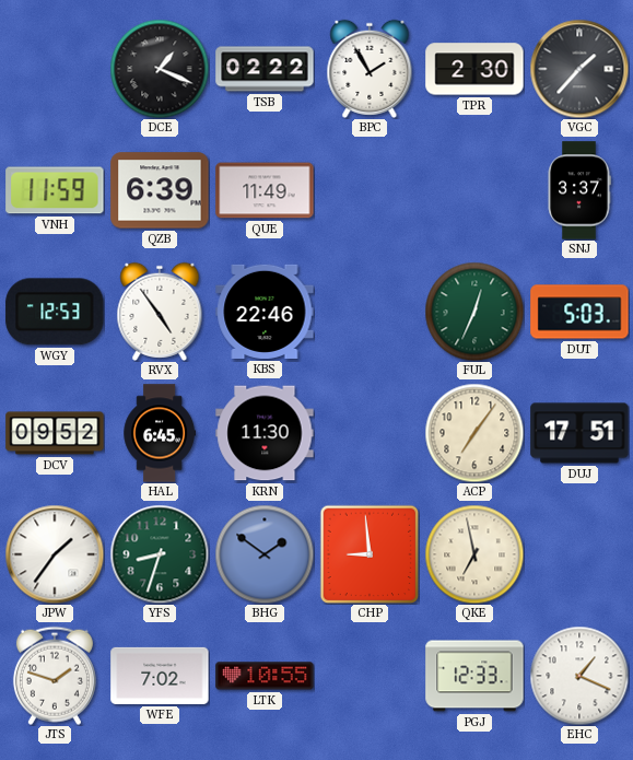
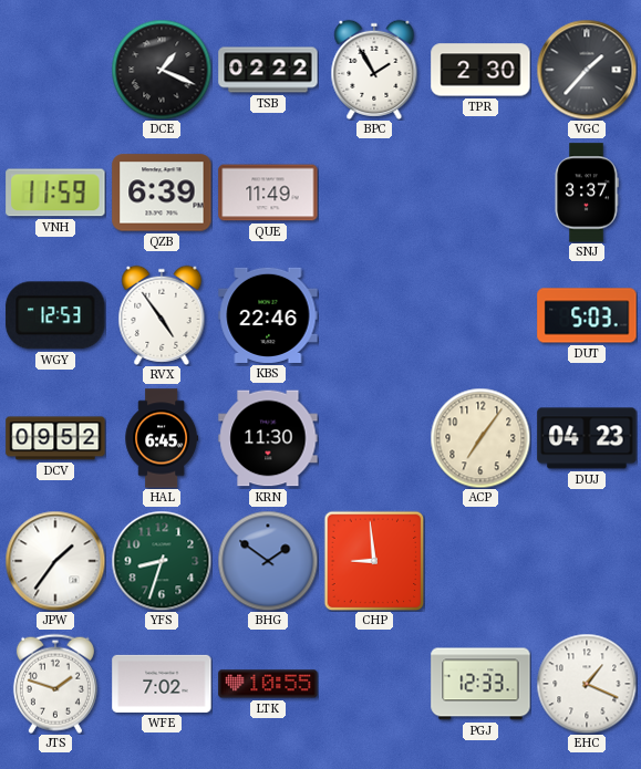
FUL: 12:34 -> none (474, 312)
DUJ: 17:51 -> 04:23 (587, 438)
QKE: 6:58 -> none (474, 554)
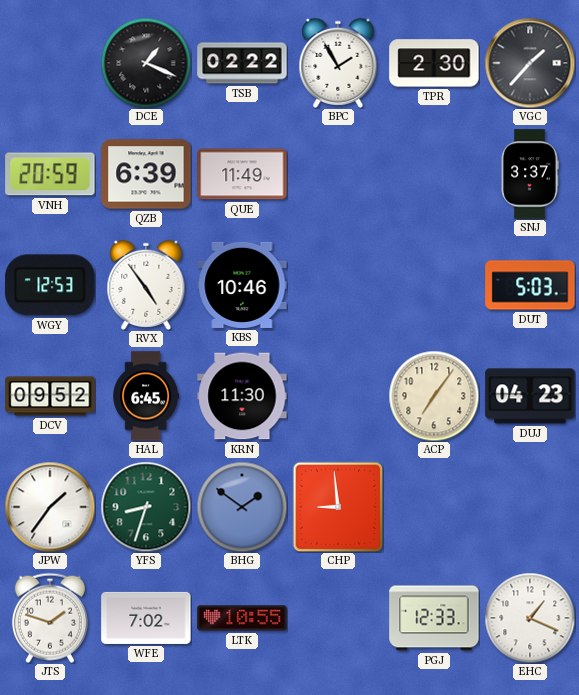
VNH: 11:59 -> 20:59 (50, 174)
KBS: 22:46 -> 10:46 (242, 285)
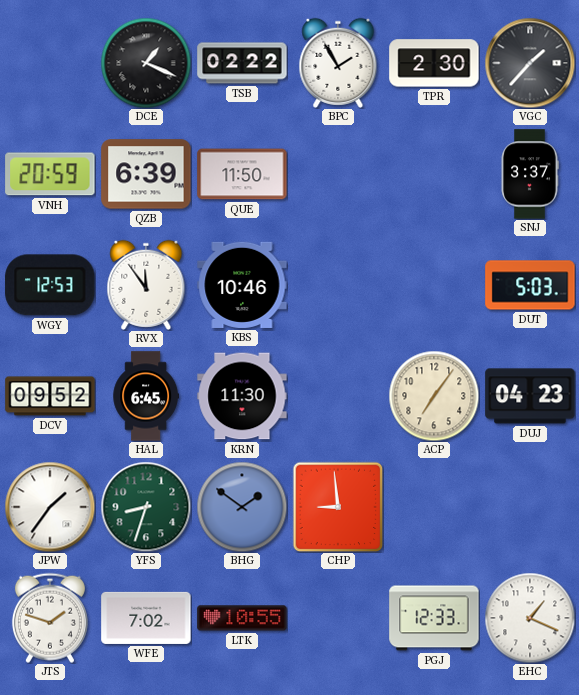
QUE: 11:49 -> 11:50 (242, 174)
RVX: 4:54 -> 11:54 (146, 285)
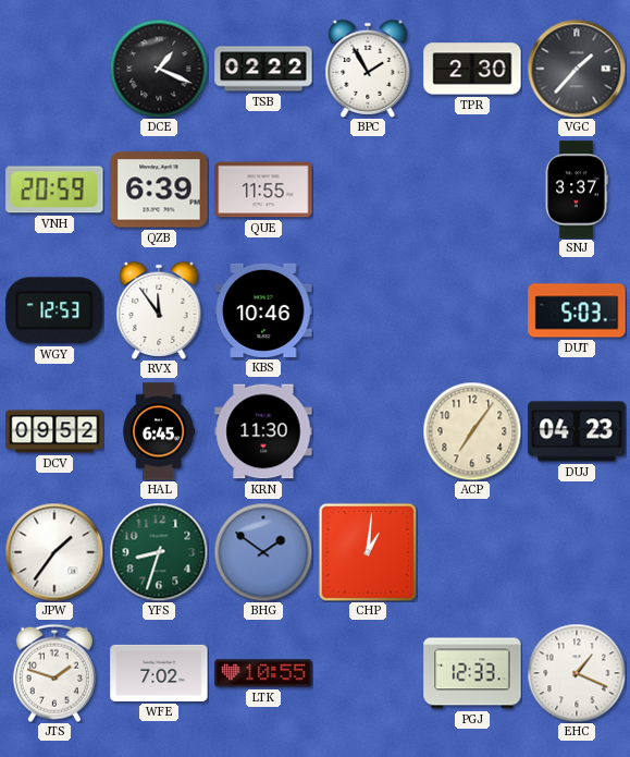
QUE: 11:50 -> 11:55 (263, 190)
CHP: 8:59 -> 1:01 (368, 552)
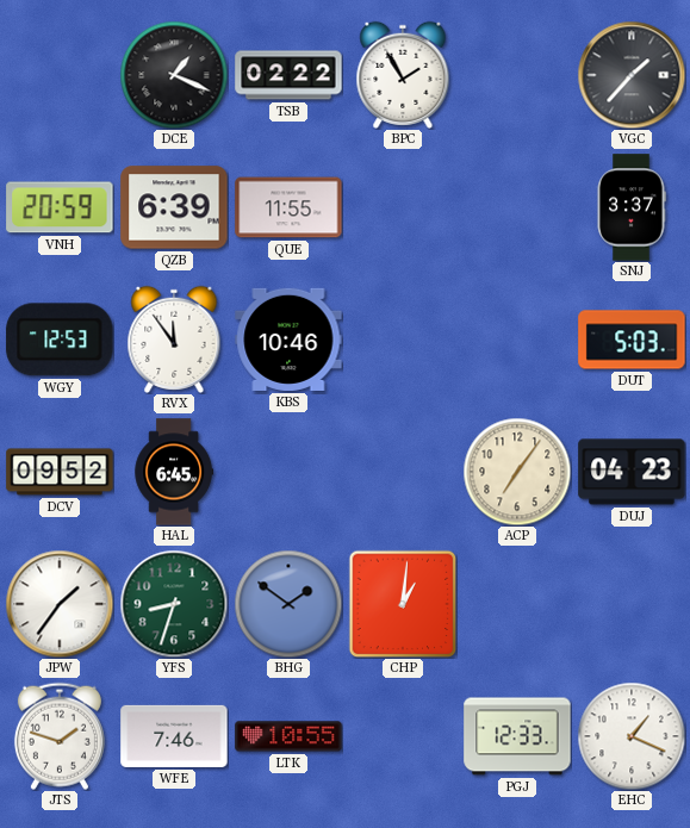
TPR: 2:30 -> none (472, 69)
KRN: 11:30 -> none (263, 431)
WFE: 7:02 -> 7:46 (174, 736)
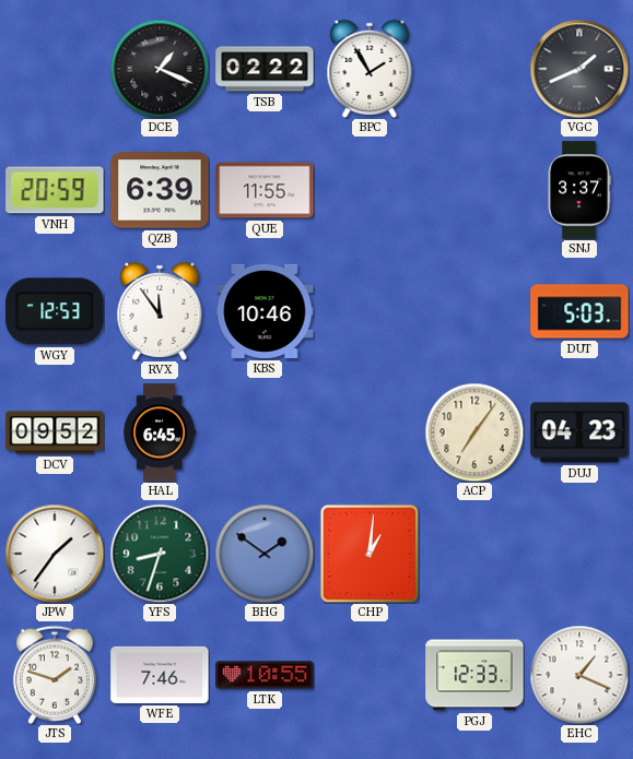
VGC: 1:37 -> 1:41 (579, 69)
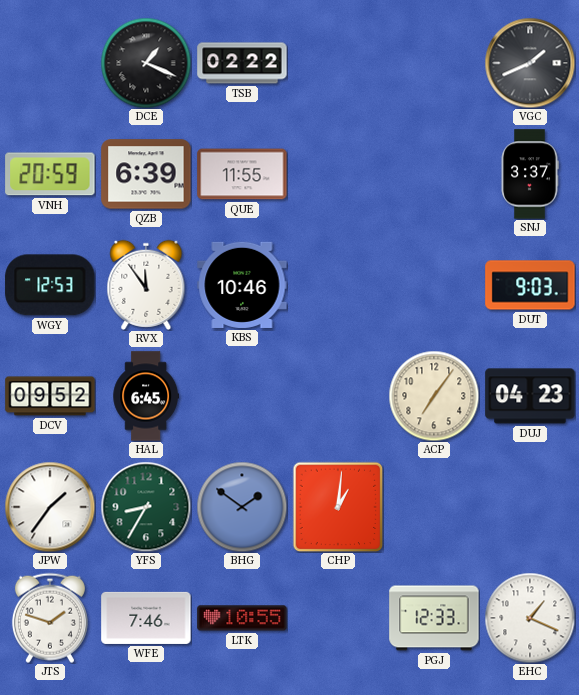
BPC: 1:55 -> none (370, 69)
DUT: 5:03 -> 9:03 (530, 285)
YFS: 8:33 -> 8:35 (146, 507)
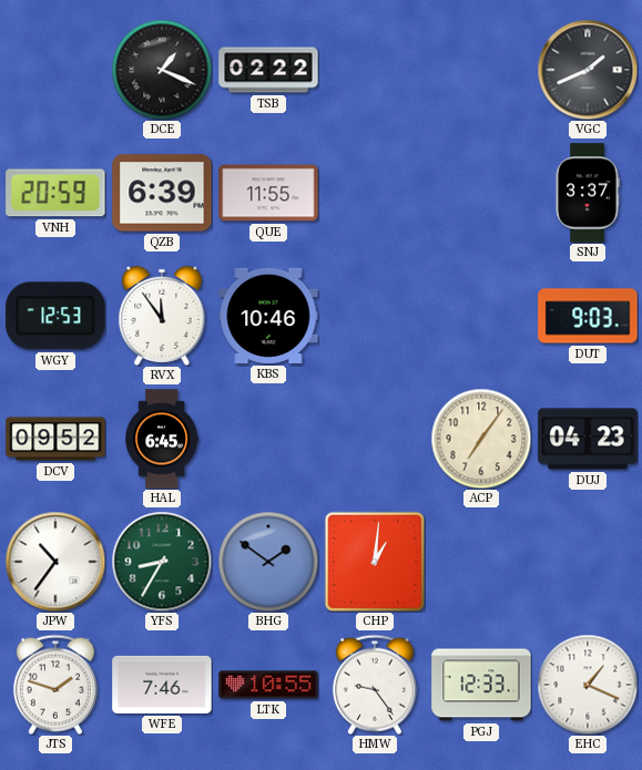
JPW: 1:36 -> 10:36 (55, 562)
HMW: none -> 9:24 (375, 685)
